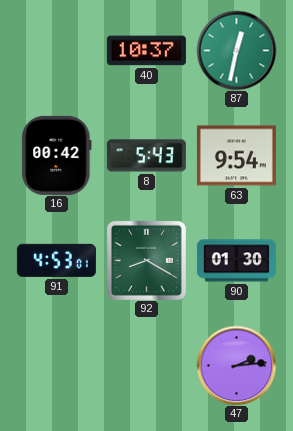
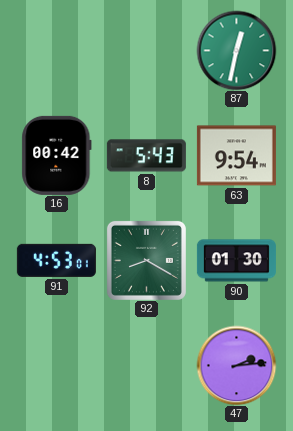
40: 10:37 -> none (146, 51)
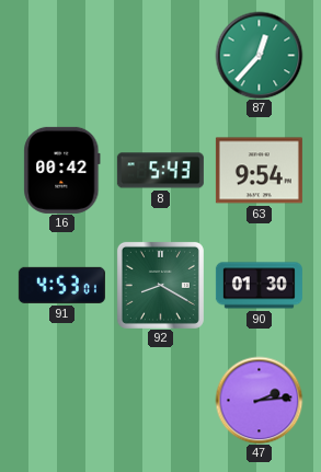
87: 12:32 -> 12:37 (259, 55)
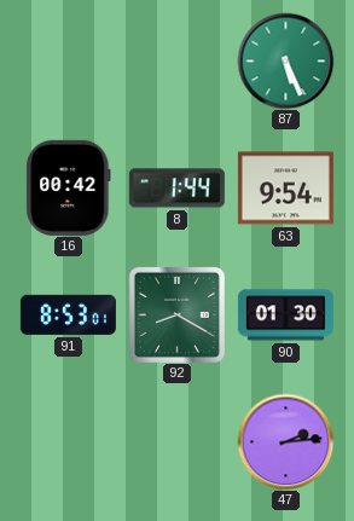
87: 12:37 -> 5:26 (285, 60)
8: 5:43 -> 1:44 (176, 189)
91: 4:53 -> 8:53 (68, 314)
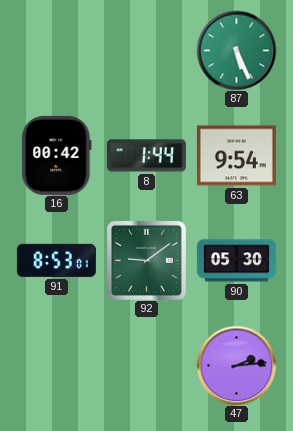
92: 8:20 -> 9:09 (146, 260)
90: 01:30 -> 05:30 (236, 261)
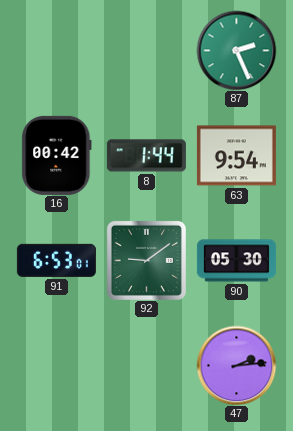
87: 5:26 -> 2:26 (236, 50)
91: 8:53 -> 6:53 (56, 260)
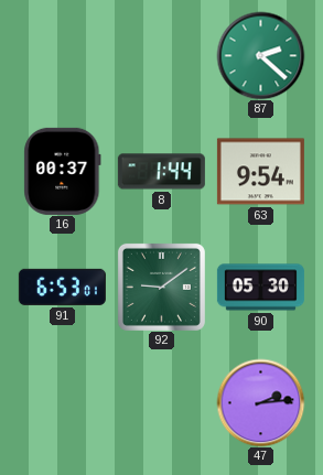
87: 2:26 -> 2:22 (260, 55)
16: 00:42 -> 00:37 (63, 171)
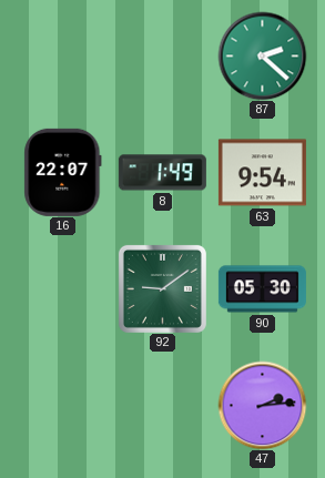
16: 00:37 -> 22:07 (63, 172)
8: 1:44 -> 1:49 (162, 173)
91: 6:53 -> none (62, 287)
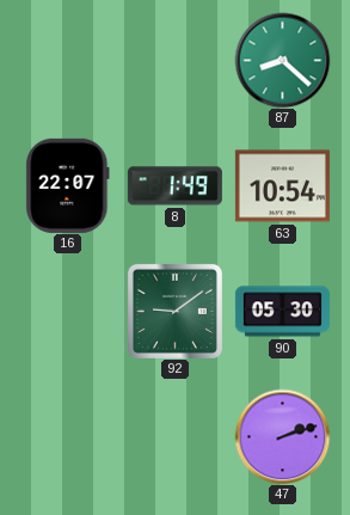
87: 2:22 -> 8:22 (282, 60)
63: 9:54 -> 10:54 (282, 186)
47: 2:14 -> 2:12 (282, 436)
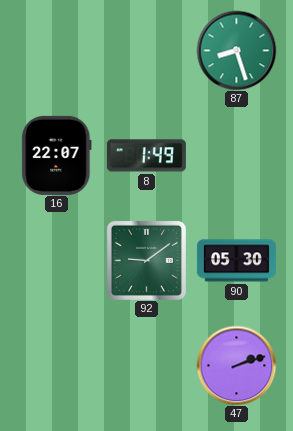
87: 8:22 -> 8:27 (236, 50)
63: 10:54 -> none (282, 186)
